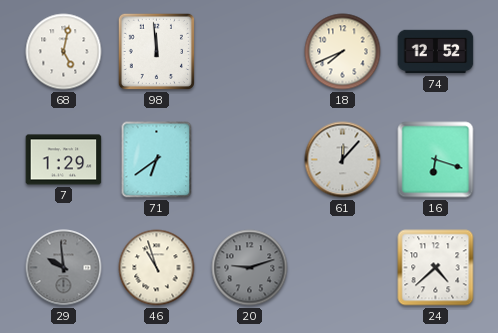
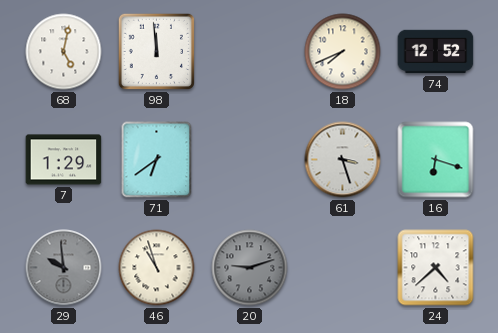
61: 12:07 -> 3:27 (343, 160)
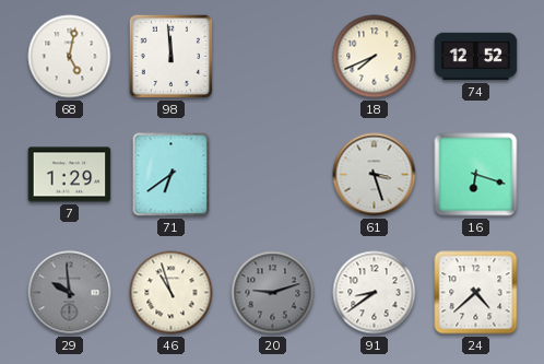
91: none -> 8:39 (375, 293)
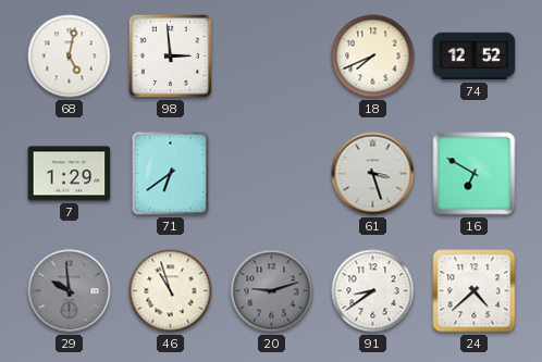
98: 11:59 -> 2:59 (170, 55)
16: 6:18 -> 6:50 (475, 174)
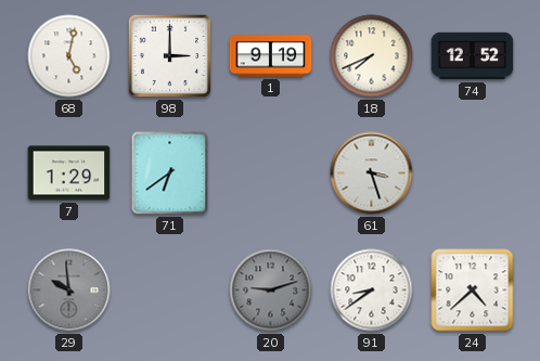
98: 2:59 -> 3:00 (169, 55)
1: none -> 9:19 (271, 56)
16: 6:50 -> none (475, 174)
46: 10:57 -> none (171, 291)
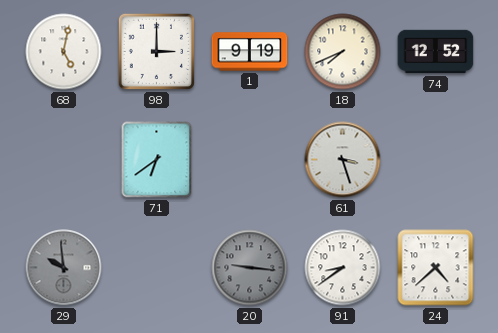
7: 1:29 -> none (69, 173)
20: 9:12 -> 9:16 (250, 268)
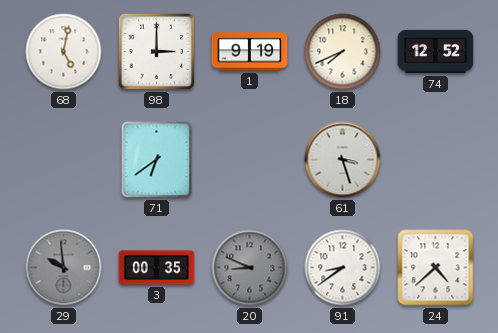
3: none -> 00:35 (157, 268)
20: 9:16 -> 8:49 (250, 268)
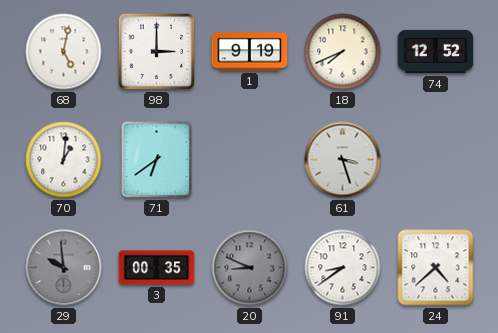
70: none -> 1:01 (64, 160)
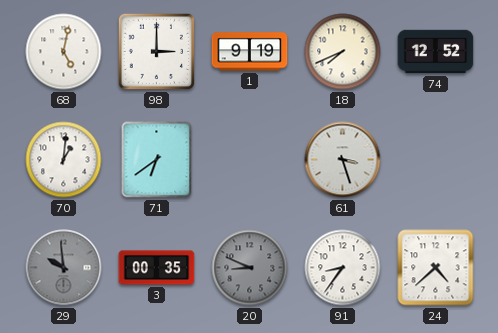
91: 8:39 -> 8:36 (343, 268)
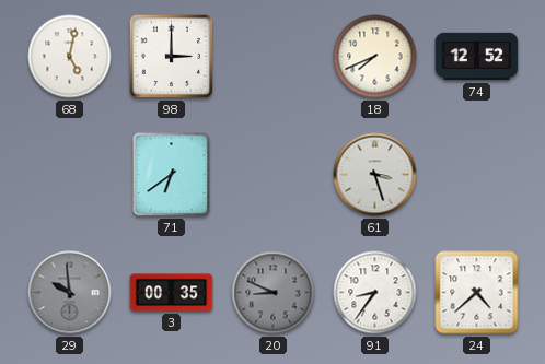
1: 9:19 -> none (250, 52)
70: 1:01 -> none (64, 160)
